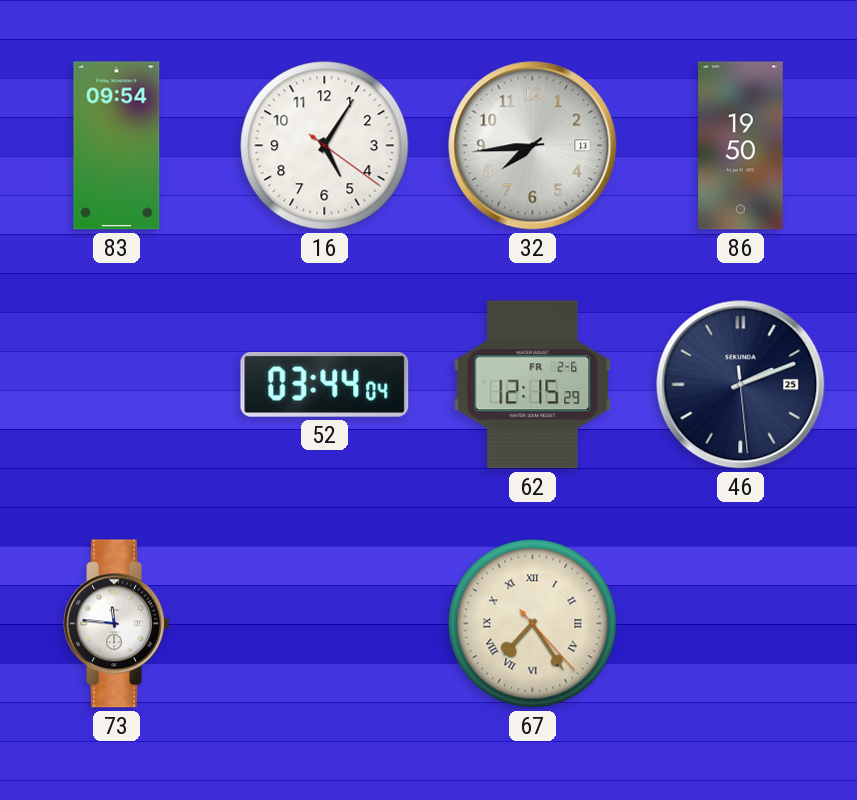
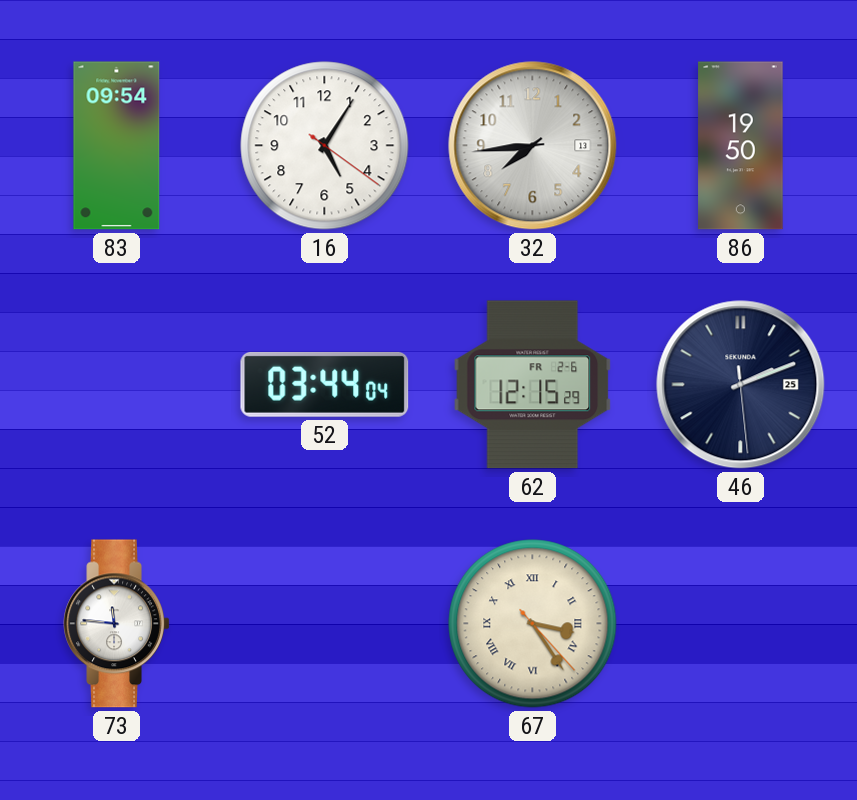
67: 7:24 -> 3:24 (533, 624)
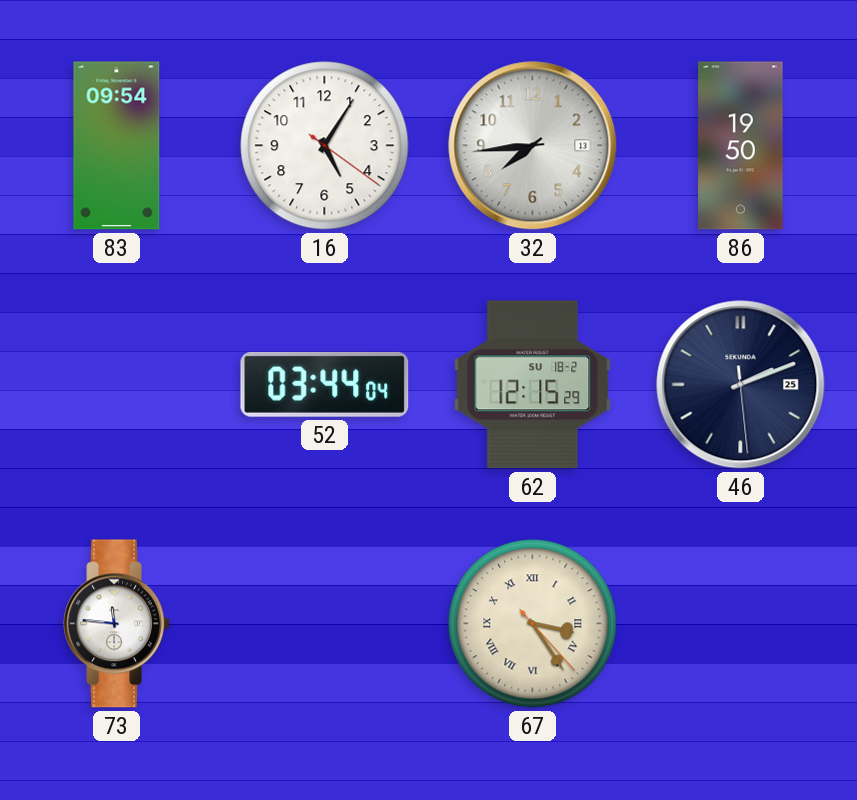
62 date: FR 2-6 -> SU 18-2 (533, 385)
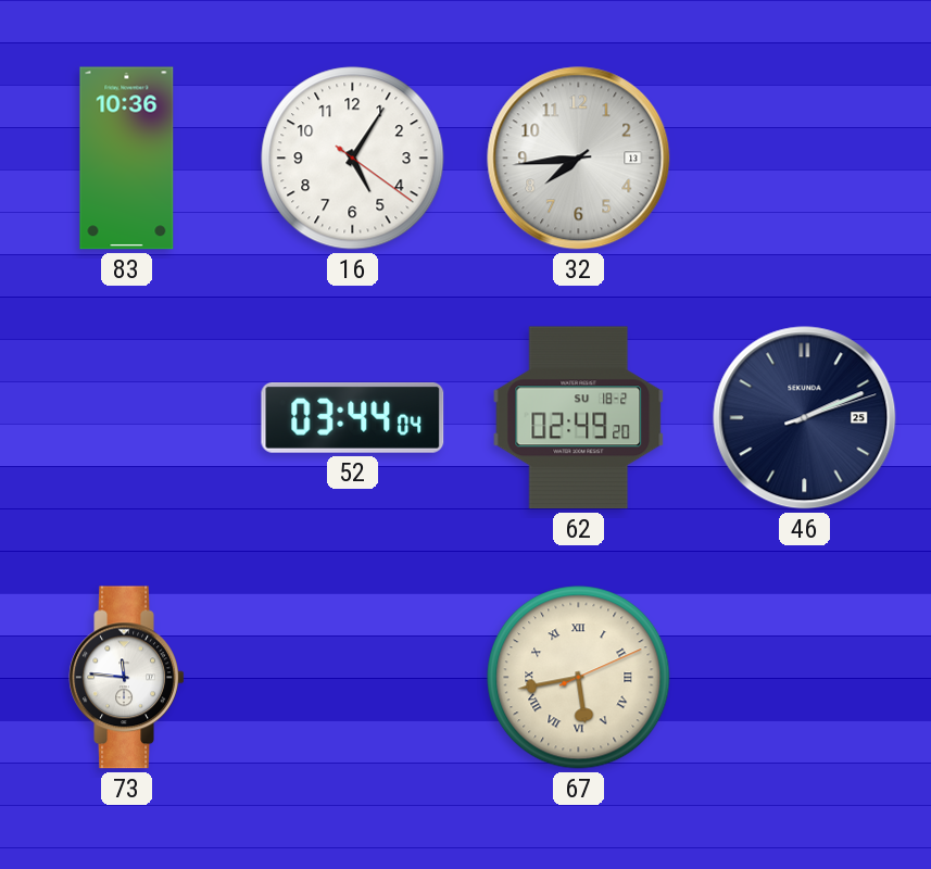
83: 09:54 -> 10:36 (127, 159)
86: 19:50 -> none (741, 146)
62: 12:15 -> 02:49 (579, 418)
46: 2:11:29 -> 2:11:12 (805, 418)
67: 3:24 -> 5:43 (579, 678)
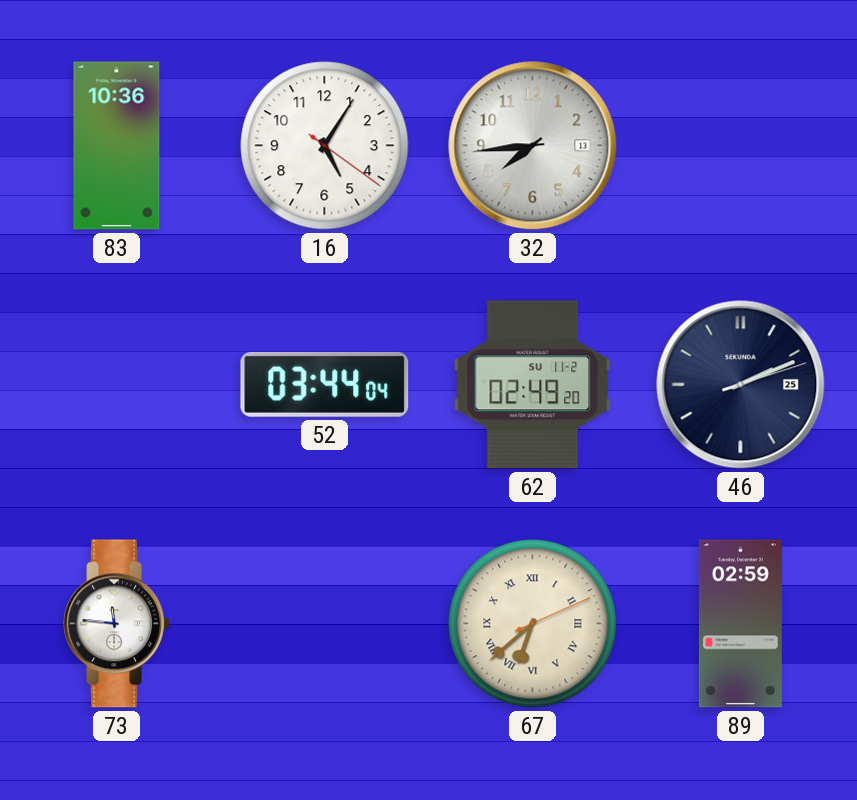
62 date: SU 18-2 -> SU 11-2 (533, 385)
67: 5:43 -> 6:38 (533, 624)
89: none -> 02:59 (740, 624)
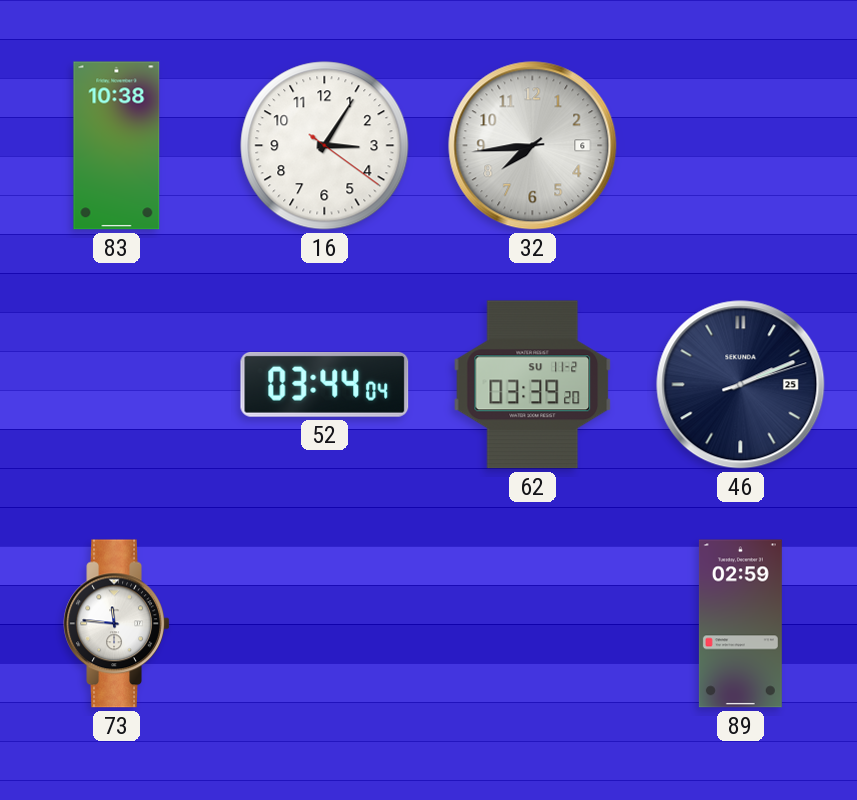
83: 10:36 -> 10:38 (117, 146)
16: 5:05 -> 3:05 (325, 146)
32 date: 13 -> 6 (533, 146)
62: 02:49 -> 03:39 (533, 385)
67: 6:38 -> none (533, 624)
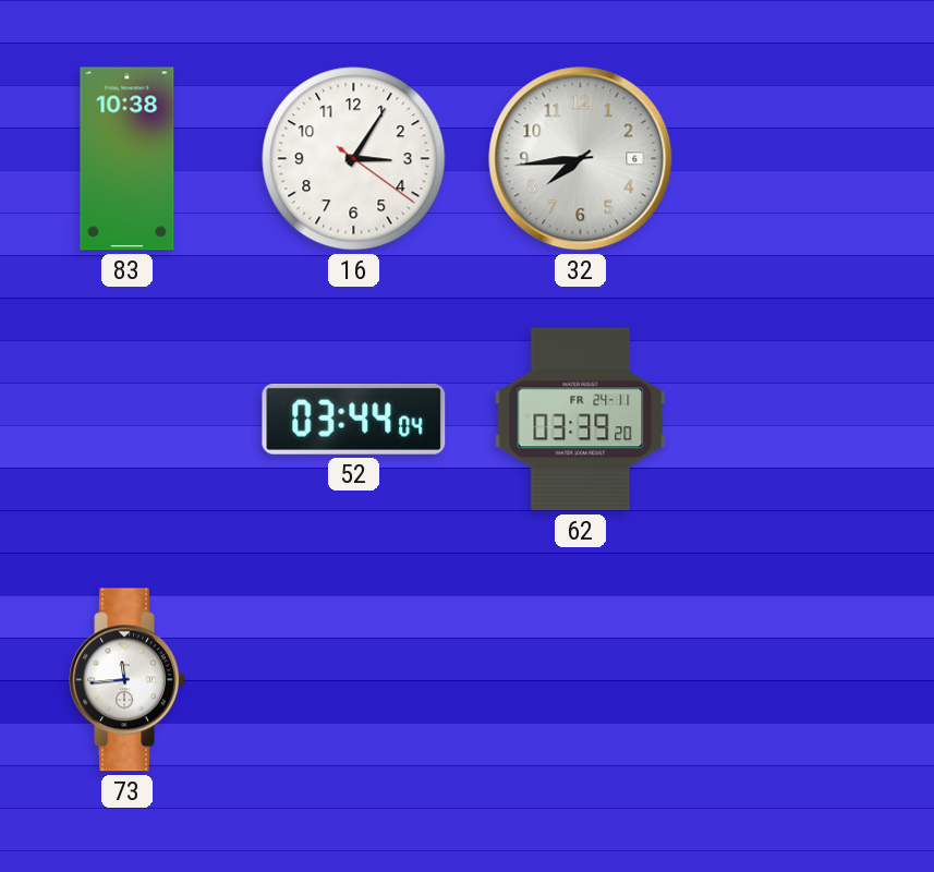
62 date: SU 11-2 -> FR 24-11 (581, 420)
46: 2:11 -> none (741, 385)
73: 11:46 -> 11:44 (128, 680)
89: 02:59 -> none (740, 624)
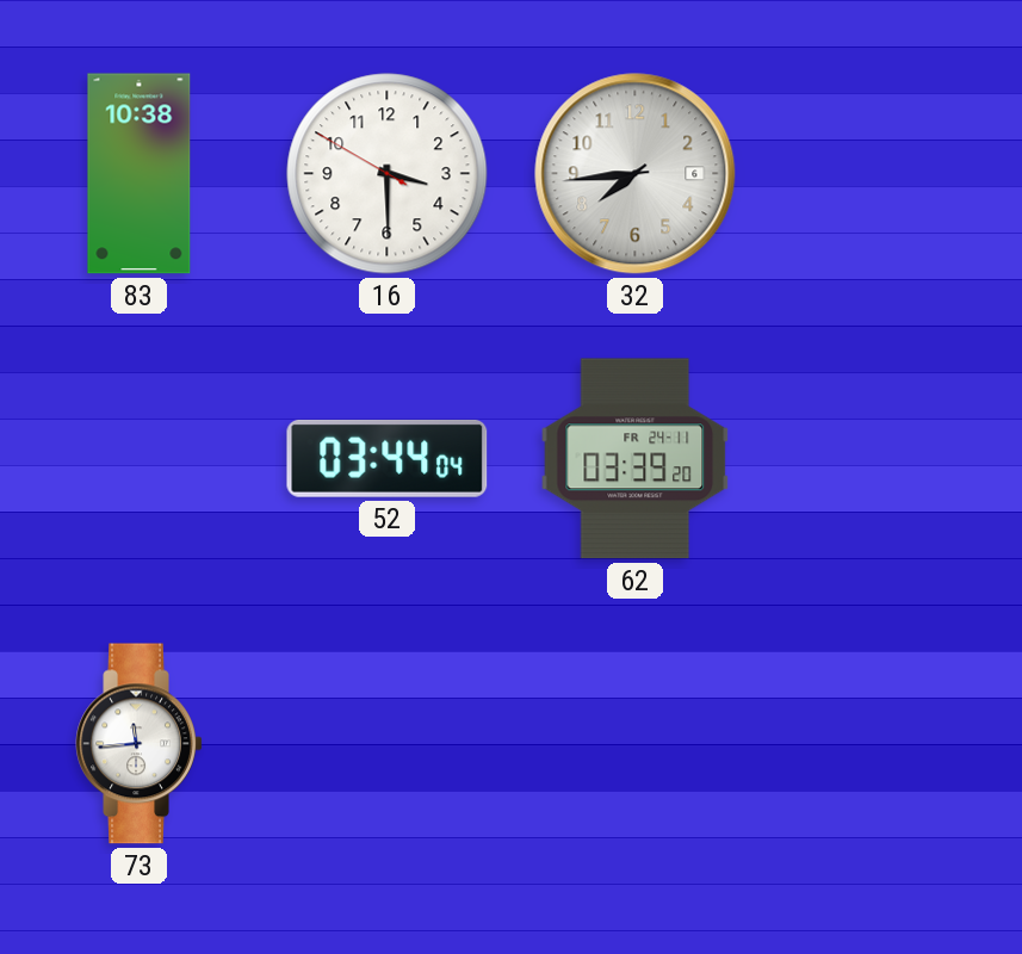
16: 3:05 -> 3:29 (388, 174)
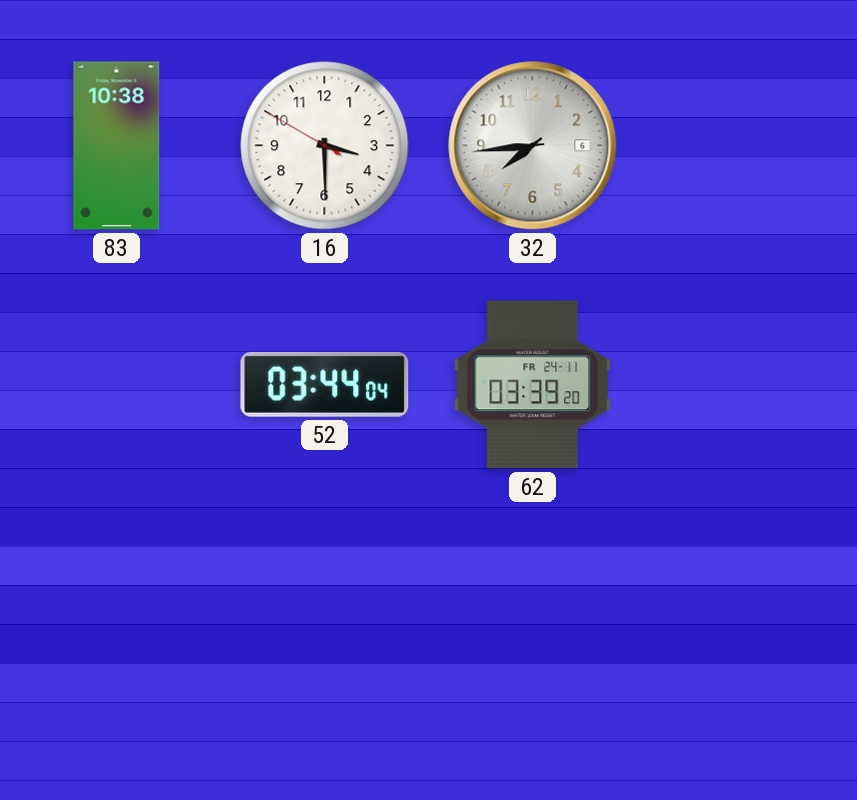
73: 11:44 -> none (140, 744)
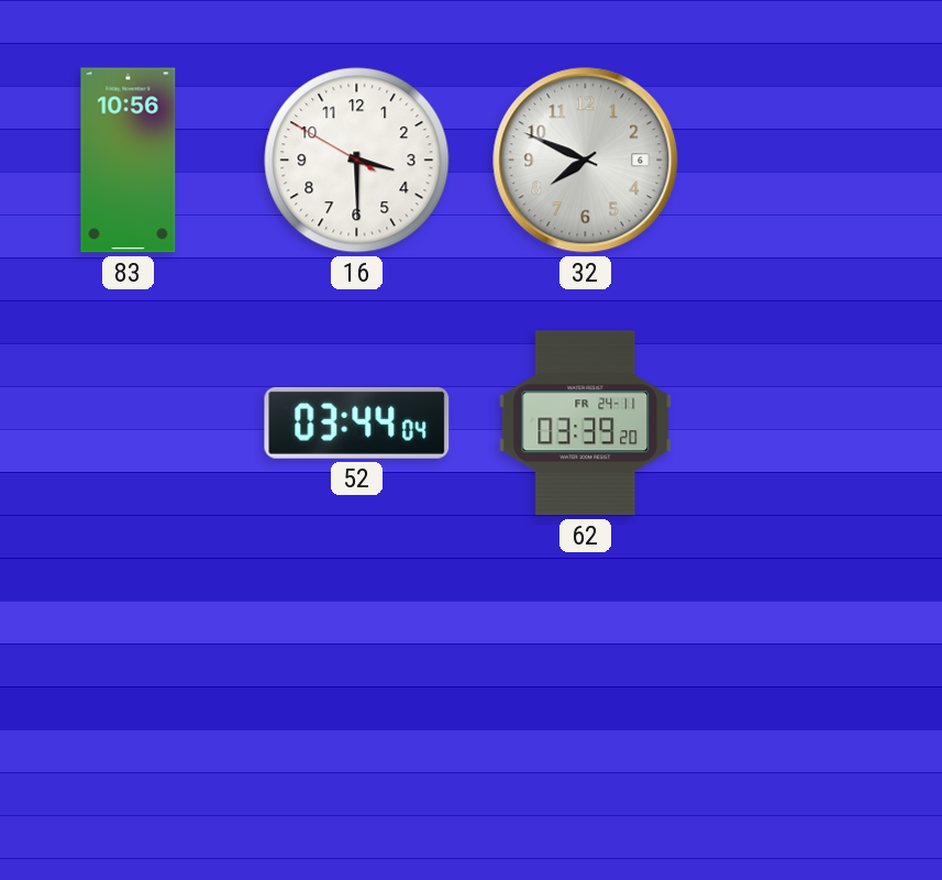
83: 10:38 -> 10:56 (129, 161)
32: 7:44 -> 7:49 (586, 161)
